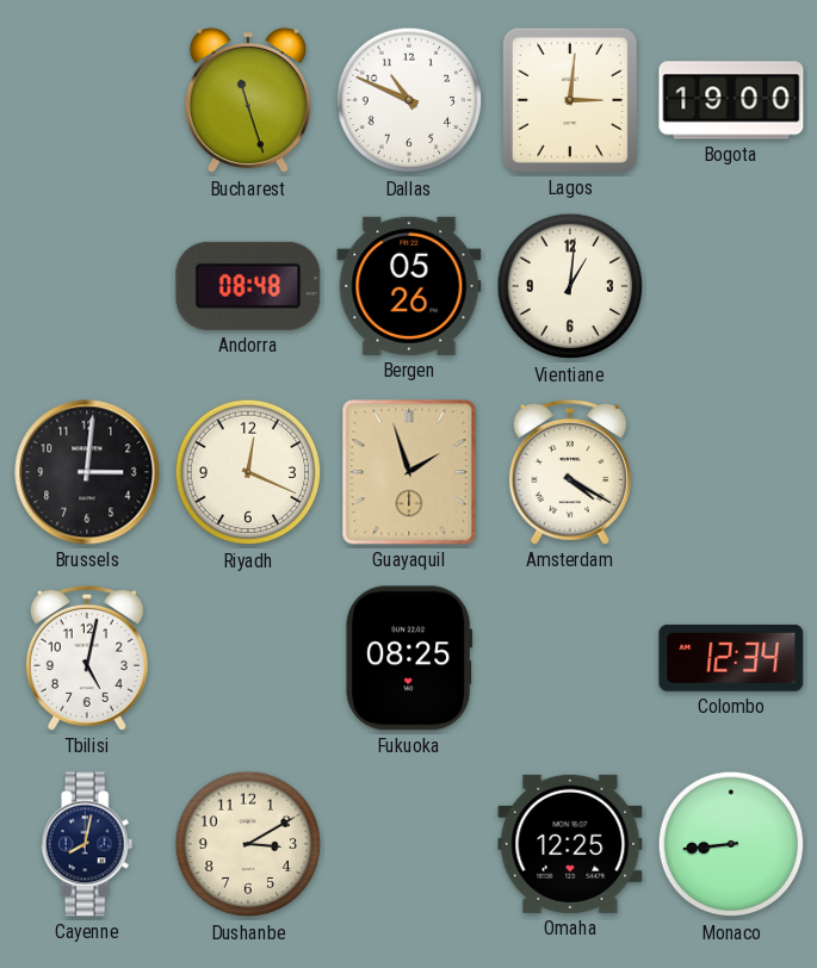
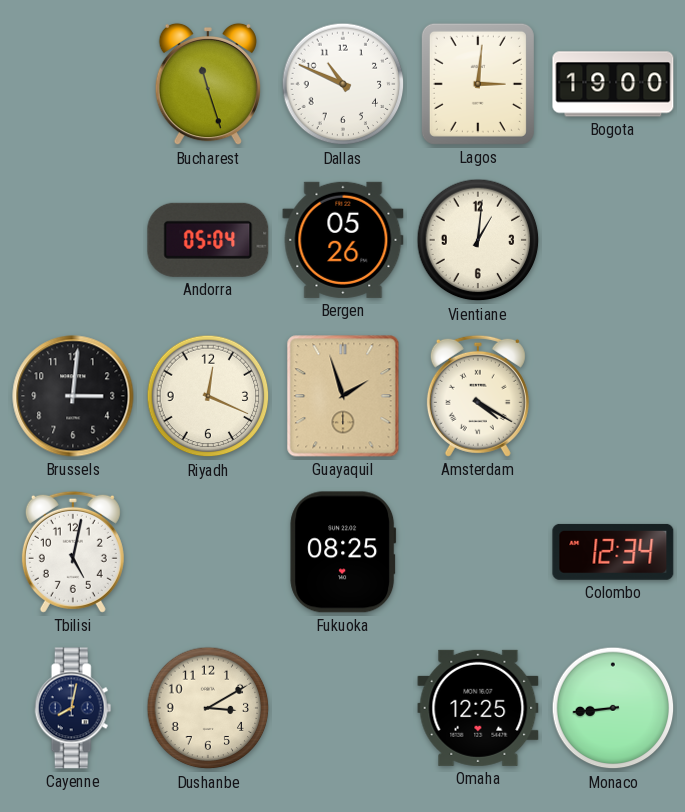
Andorra: 08:48 -> 05:04 (208, 240)
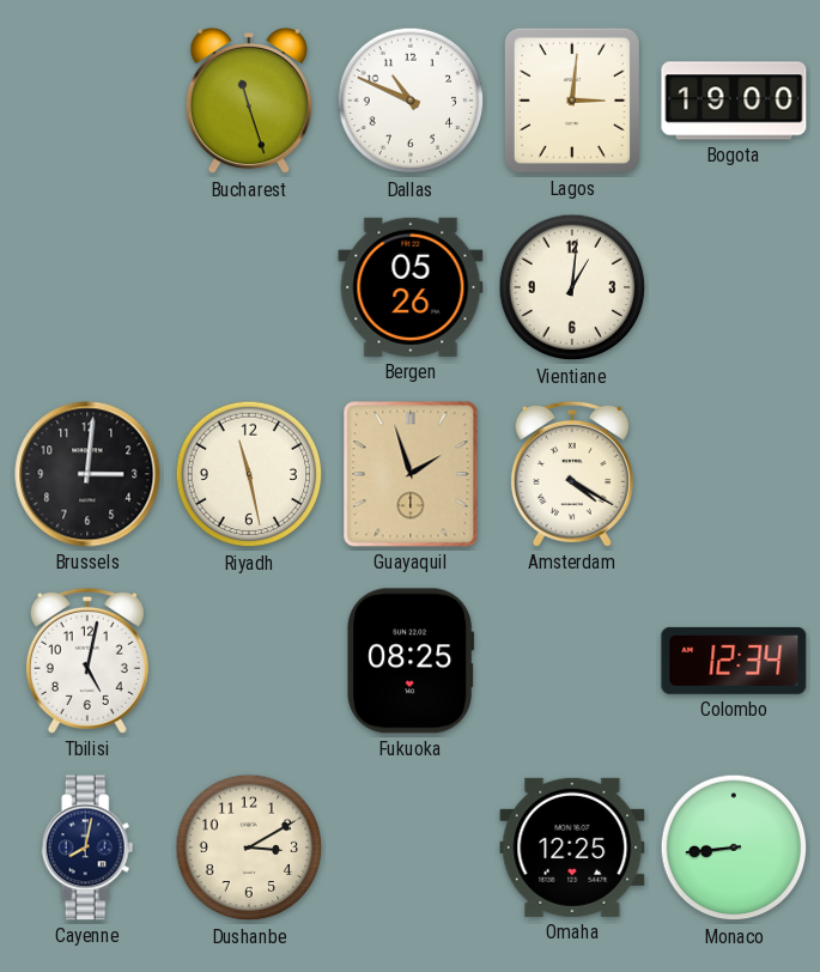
Andorra: 05:04 -> none (208, 240)
Riyadh: 12:19 -> 11:28 (249, 474)
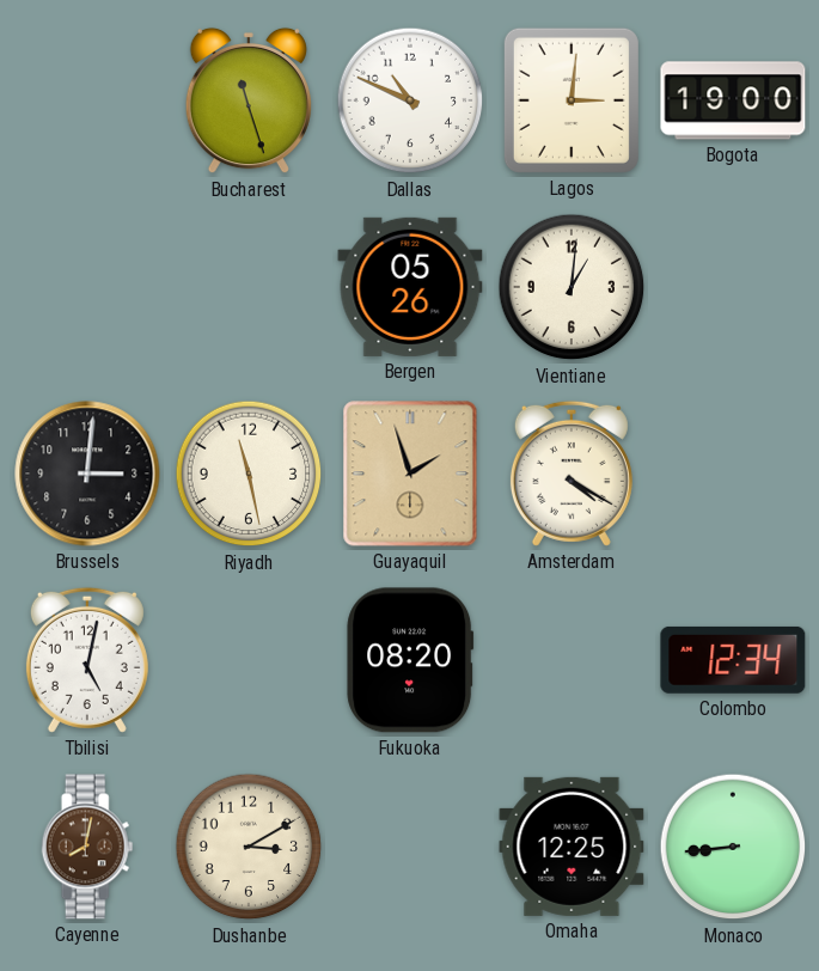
Fukuoka: 08:25 -> 08:20 (410, 660)
Cayenne dial: navy -> brown (87, 847)
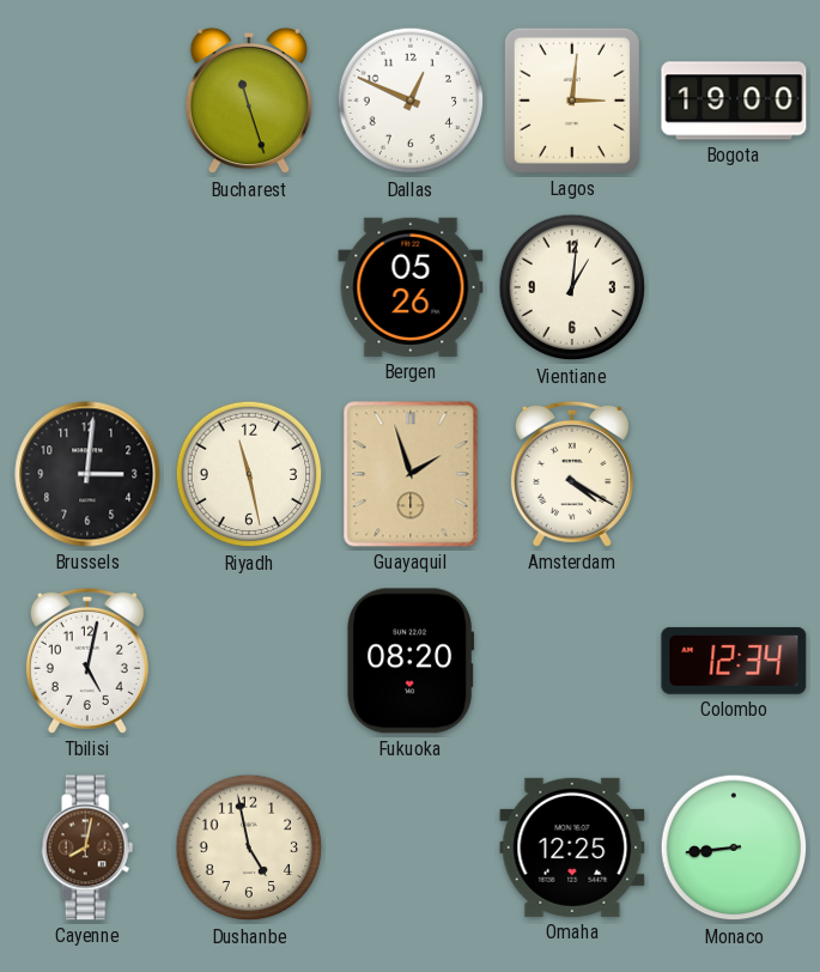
Dallas: 10:49 -> 12:49 (411, 101)
Dushanbe: 3:10 -> 4:58 (249, 848)
